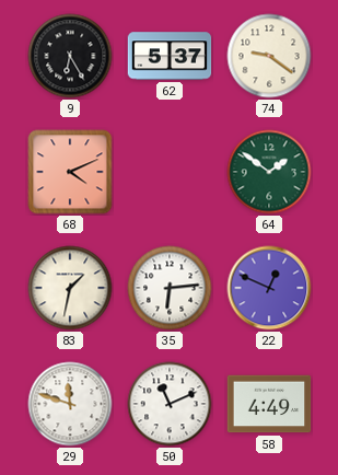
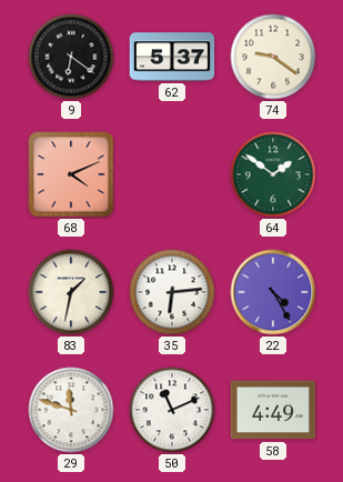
9: 6:25 -> 6:21 (71, 57)
22: 12:49 -> 4:25 (273, 292)
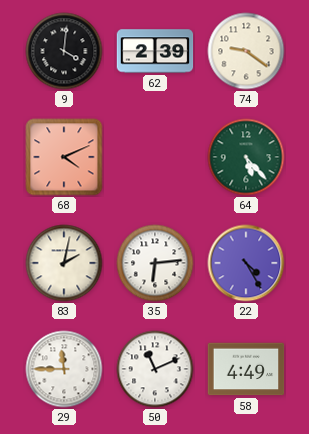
9: 6:21 -> 4:01 (64, 51)
62: 5:37 -> 2:39 (155, 51)
64: 1:51 -> 5:23 (246, 157)
83: 1:32 -> 2:02 (64, 263)
29: 11:48 -> 11:45 (64, 369)
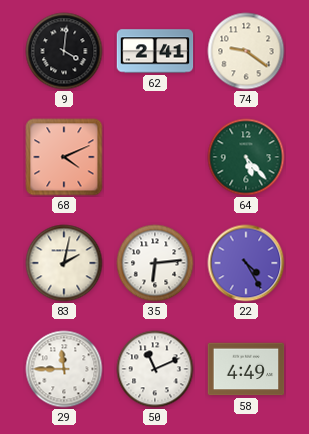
62: 2:39 -> 2:41 (155, 51)
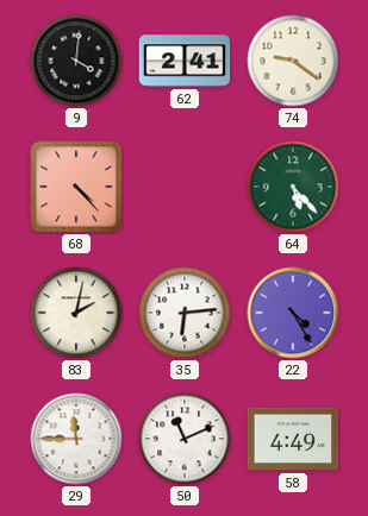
68: 4:11 -> 4:23 (76, 187)
